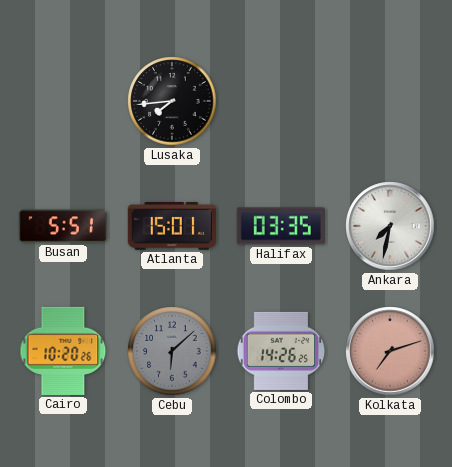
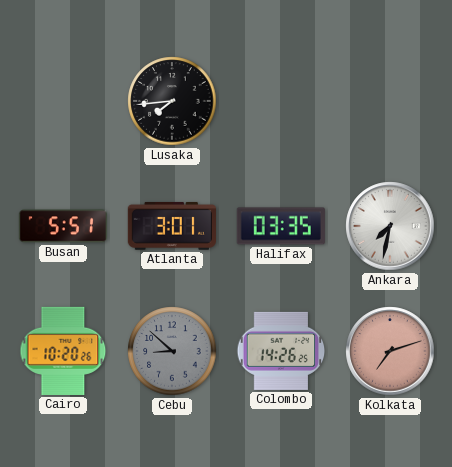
Atlanta: 15:01 -> 3:01 (172, 226)
Cebu: 6:08 -> 8:52 (172, 351)
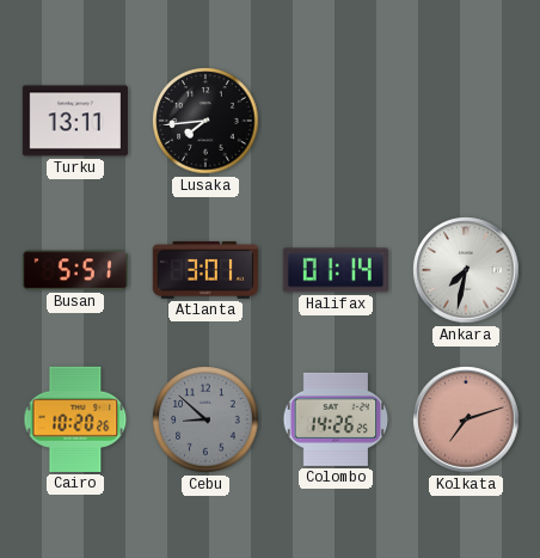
Turku: none -> 13:11 (74, 121)
Halifax: 03:35 -> 01:14 (336, 270)
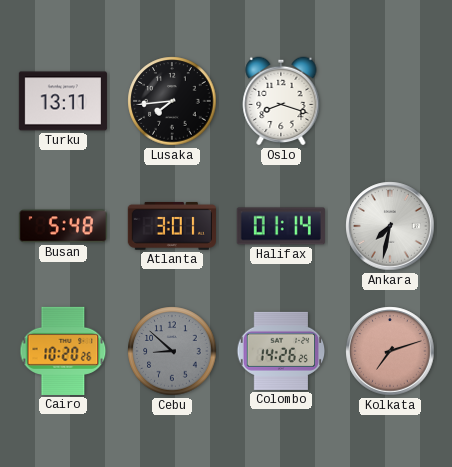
Oslo: none -> 8:18 (281, 101)
Busan: 5:51 -> 5:48 (63, 226)
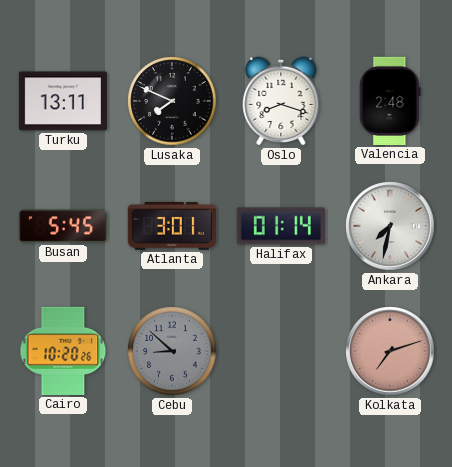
Lusaka: 7:44 -> 7:49 (172, 101)
Valencia: none -> 2:48 (390, 101)
Busan: 5:48 -> 5:45 (63, 226)
Colombo: 14:26 -> none (281, 351)
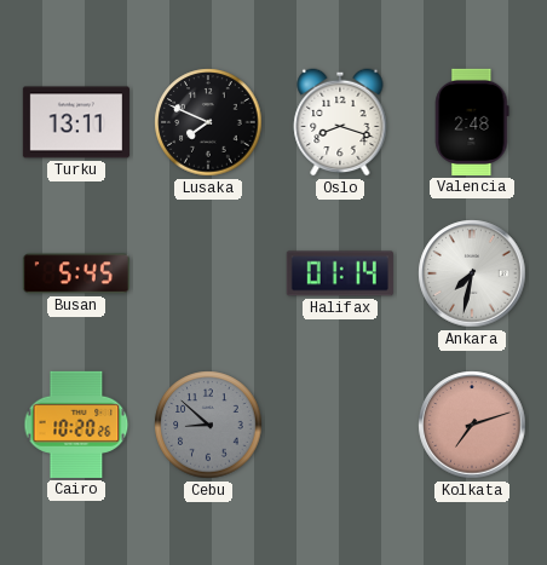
Atlanta: 3:01 -> none (172, 226)
